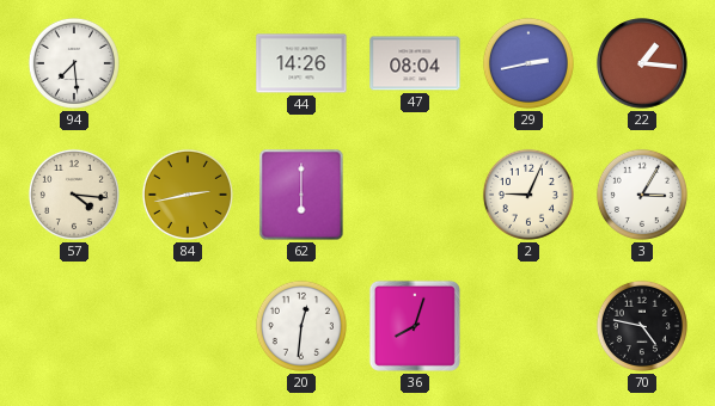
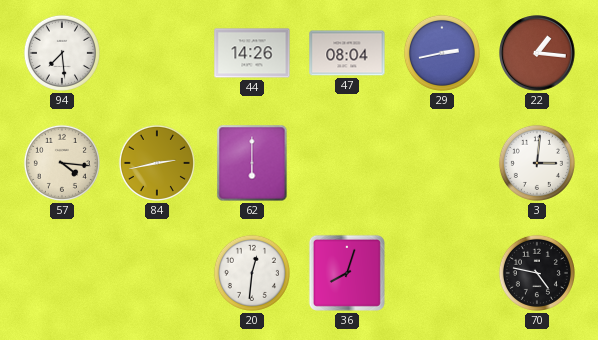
2: 9:04 -> none (528, 195)
3: 3:05 -> 3:01 (537, 163)
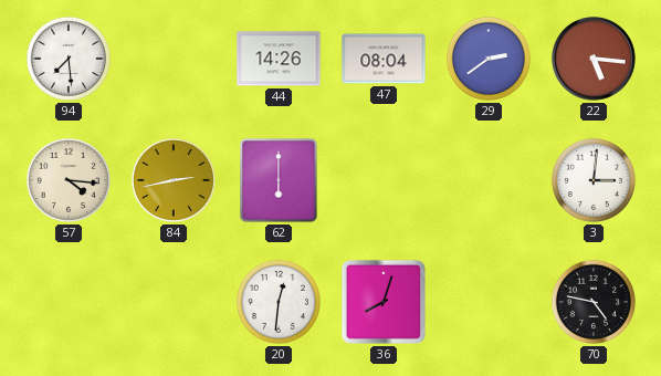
29: 2:43 -> 2:39 (489, 59)
22: 1:16 -> 5:16 (594, 59)
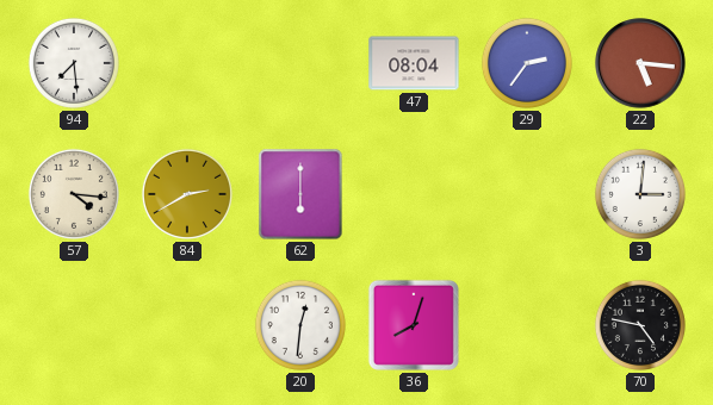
44: 14:26 -> none (279, 59)
29: 2:39 -> 2:36 (527, 63)
84: 2:43 -> 2:40 (187, 194)
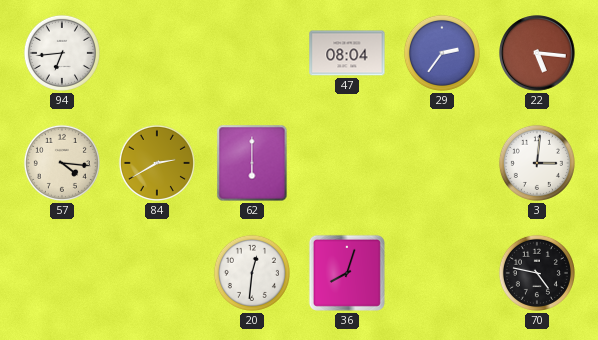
94: 7:29 -> 6:44 (62, 53)
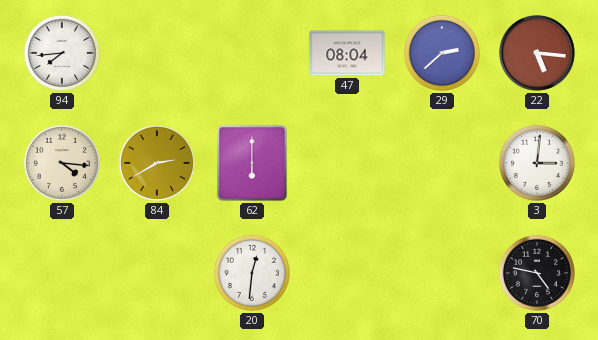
94: 6:44 -> 7:44 (62, 53)
29: 2:36 -> 2:38 (442, 53)
36: 8:03 -> none (347, 273)
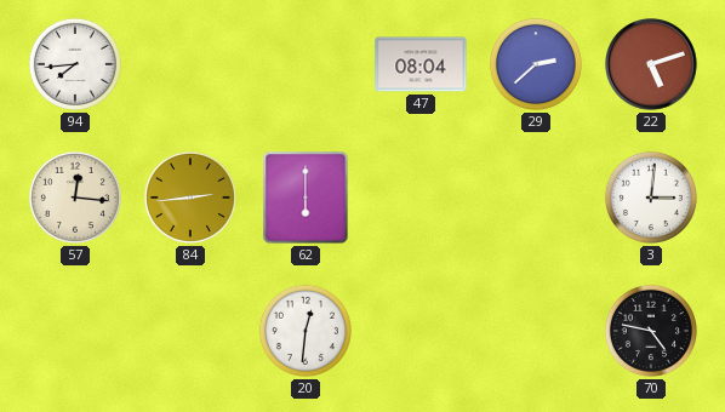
22: 5:16 -> 5:12 (651, 64)
57: 4:16 -> 12:16 (75, 198)
84: 2:40 -> 2:44 (190, 198)
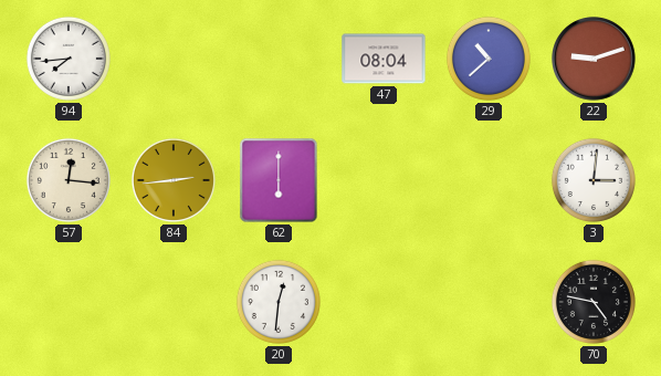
29: 2:38 -> 10:38 (489, 59)
22: 5:12 -> 9:12 (594, 59)
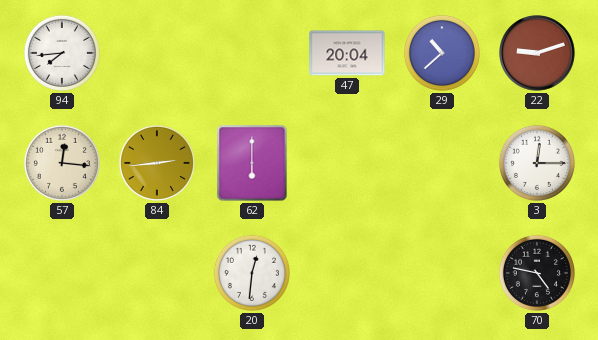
47: 08:04 -> 20:04 (347, 53)
3: 3:01 -> 12:15 (537, 163)
